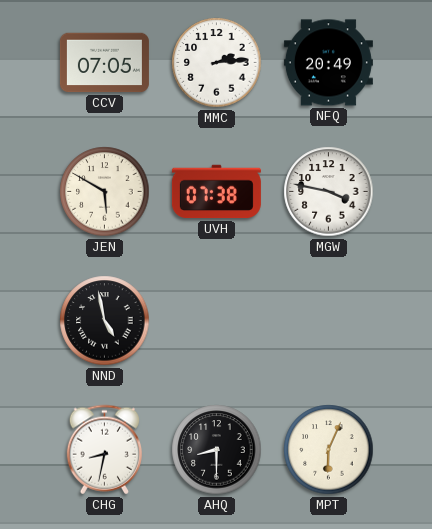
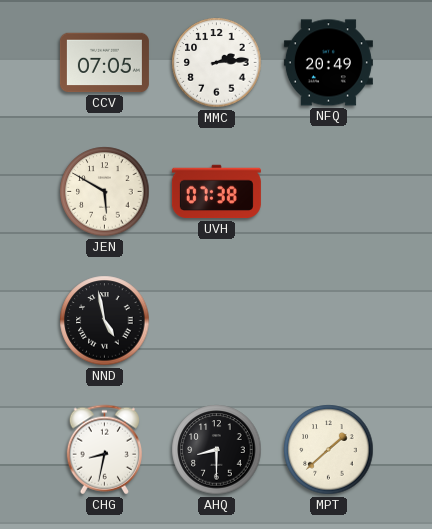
MGW: 3:47 -> none (329, 192)
MPT: 6:04 -> 1:38 (329, 450)
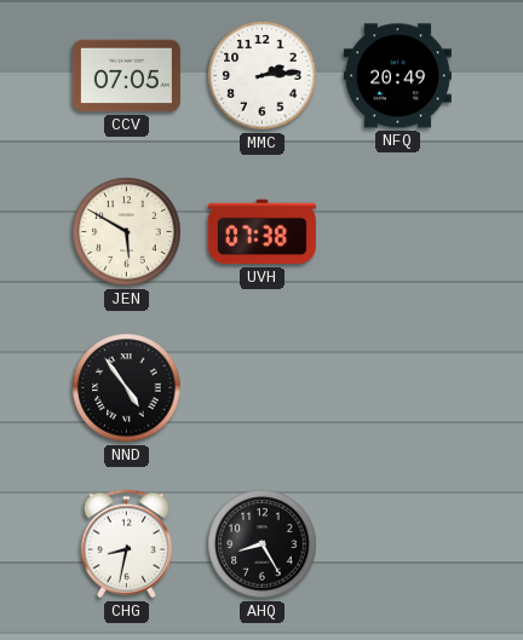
NND: 4:58 -> 4:54 (127, 388)
AHQ: 8:30 -> 8:25 (263, 544)
MPT: 1:38 -> none (329, 450)
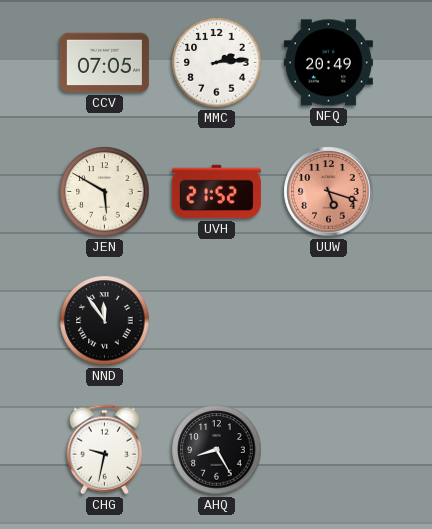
UVH: 07:38 -> 21:52 (216, 192)
UUW: none -> 5:18 (329, 192)
NND: 4:54 -> 11:54 (105, 321)
CHG: 8:32 -> 9:32 (104, 450)
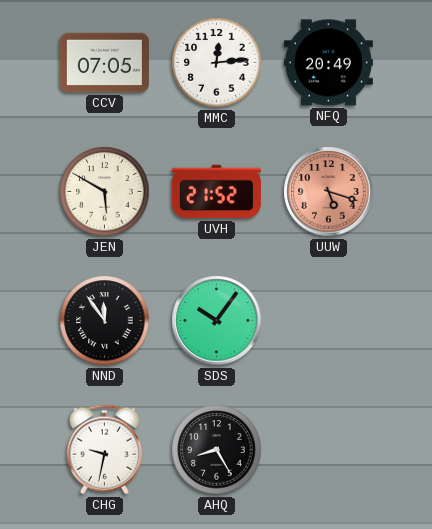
MMC: 2:14 -> 12:14 (217, 63)
SDS: none -> 10:06 (217, 321)
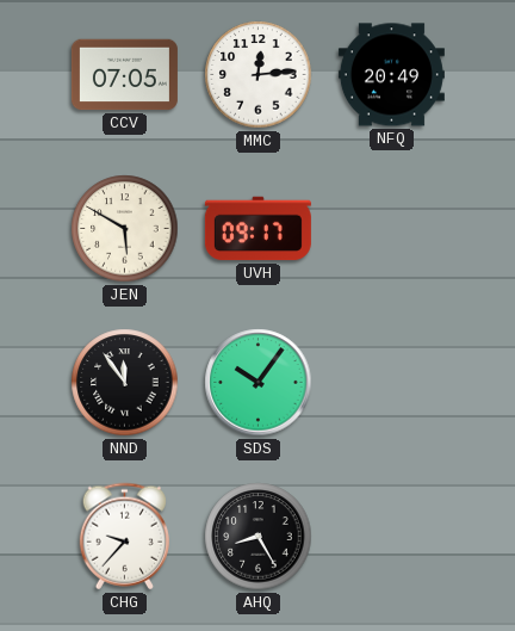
UVH: 21:52 -> 09:17 (257, 229)
UUW: 5:18 -> none (329, 192)
CHG: 9:32 -> 9:37 (124, 537)
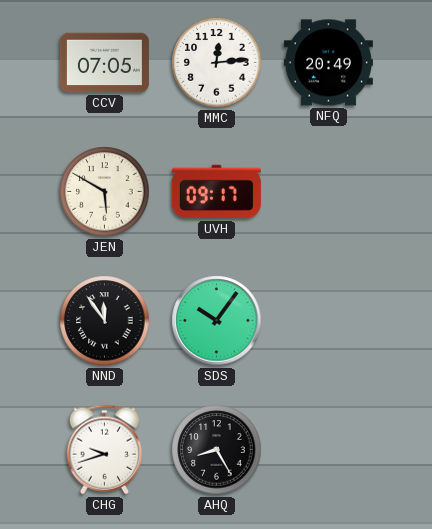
CHG: 9:37 -> 9:42 (104, 450)
